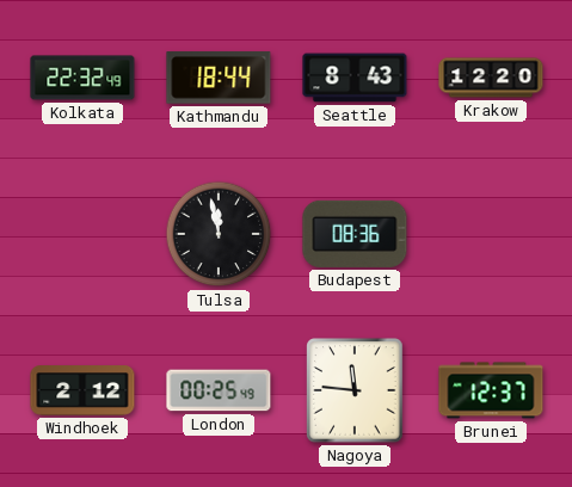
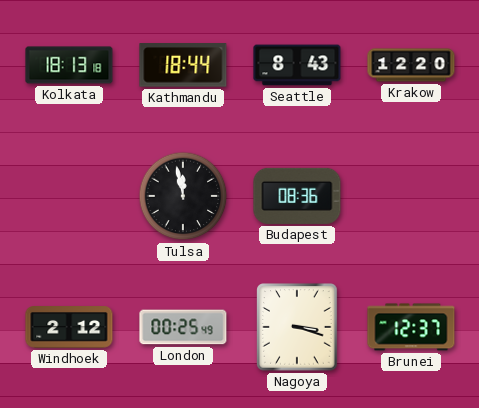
Kolkata: 22:32 -> 18:13 (69, 65)
Nagoya: 11:46 -> 3:18 (297, 327)
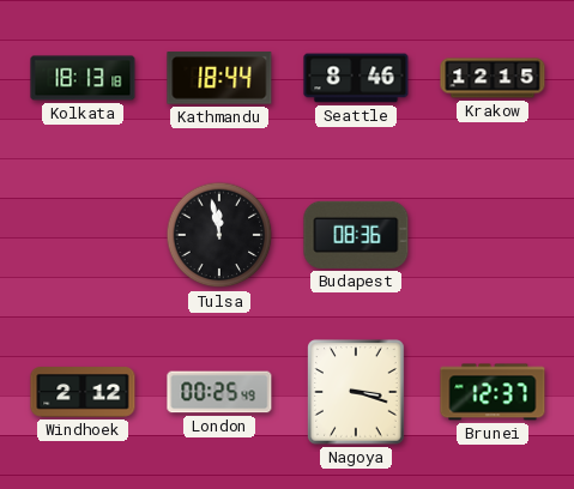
Seattle: 8:43 -> 8:46 (356, 78)
Krakow: 12:20 -> 12:15 (493, 78)
